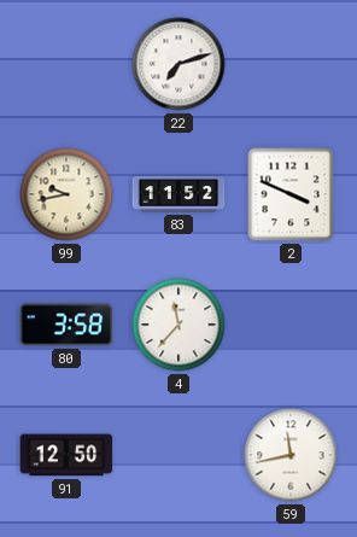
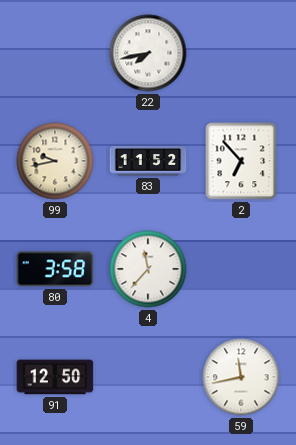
22: 7:12 -> 7:43 (148, 53)
2: 3:49 -> 6:53 (241, 161)
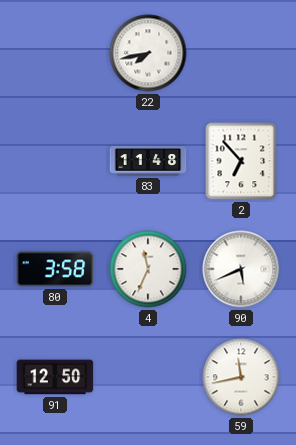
99: 9:43 -> none (55, 161)
83: 11:52 -> 11:48 (148, 161)
4: 11:37 -> 11:34 (148, 269)
90: none -> 5:41 (241, 269)
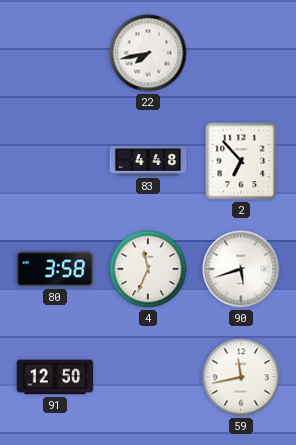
83: 11:48 -> 4:48 (148, 161)
90: 5:41 -> 5:42 (241, 269)
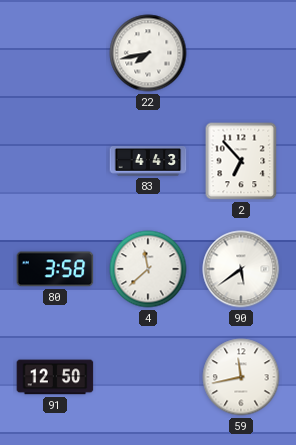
83: 4:48 -> 4:43 (148, 161)
4: 11:34 -> 11:38 (148, 269)
90: 5:42 -> 5:39 (241, 269)
